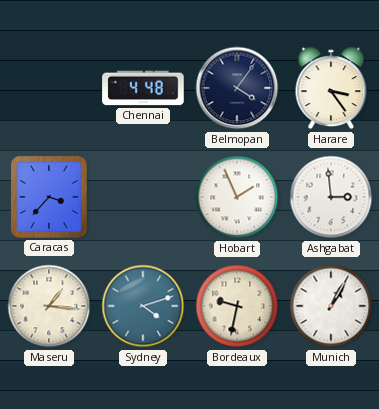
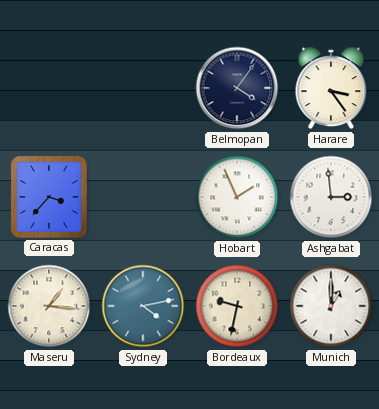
Chennai: 4:48 -> none (143, 88)
Sydney: 4:12 -> 4:13 (143, 306)
Munich: 1:05 -> 1:00 (331, 306)
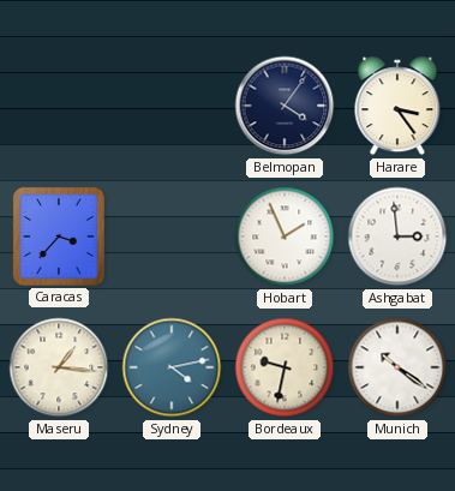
Munich: 1:00 -> 10:21 (397, 367)
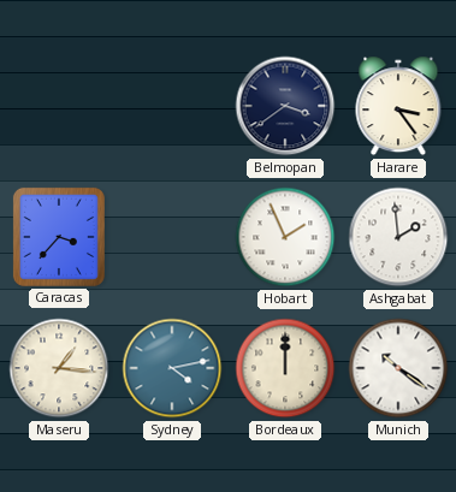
Belmopan: 4:06 -> 3:39 (285, 106)
Ashgabat: 2:59 -> 1:59 (398, 237)
Bordeaux: 9:32 -> 12:00 (285, 368)
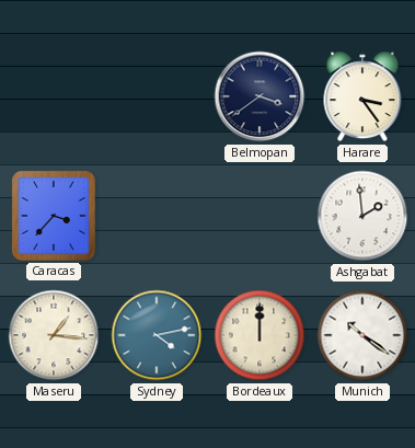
Hobart: 1:56 -> none (285, 237)
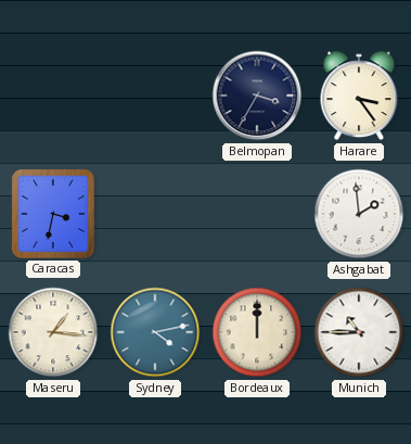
Belmopan: 3:39 -> 3:35 (257, 96)
Caracas: 3:37 -> 3:32 (53, 214)
Munich: 10:21 -> 10:45 (359, 332)
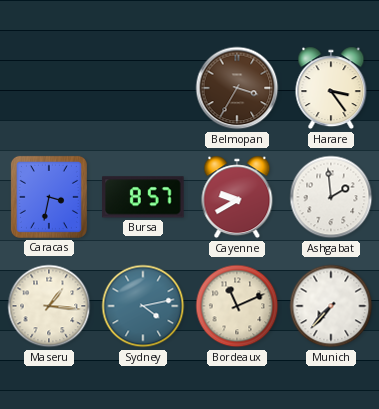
Belmopan dial: navy -> brown (237, 88)
Bursa: none -> 8:57 (143, 197)
Cayenne: none -> 9:40 (237, 197)
Bordeaux: 12:00 -> 11:11 (237, 306)
Munich: 10:45 -> 7:37 (331, 306)
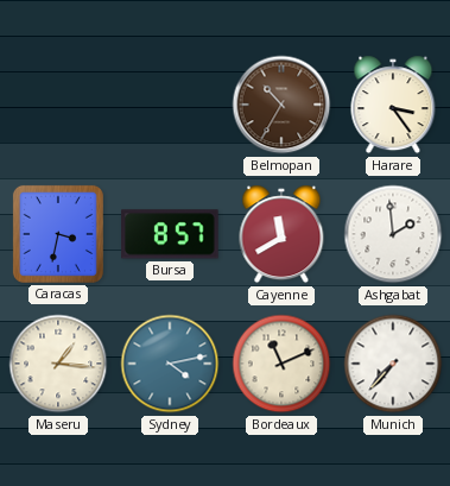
Belmopan: 3:35 -> 10:35 (281, 105)
Cayenne: 9:40 -> 11:40 (281, 234)
